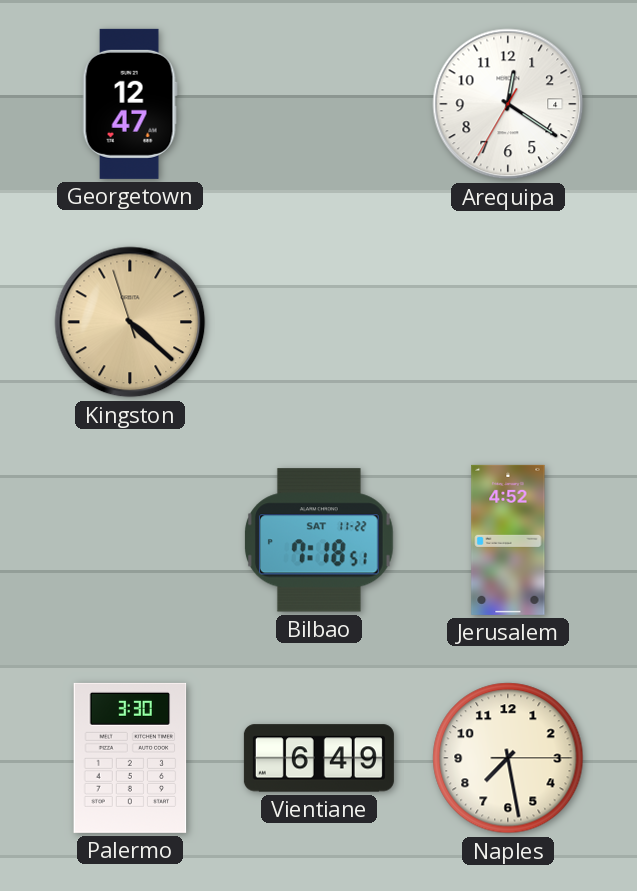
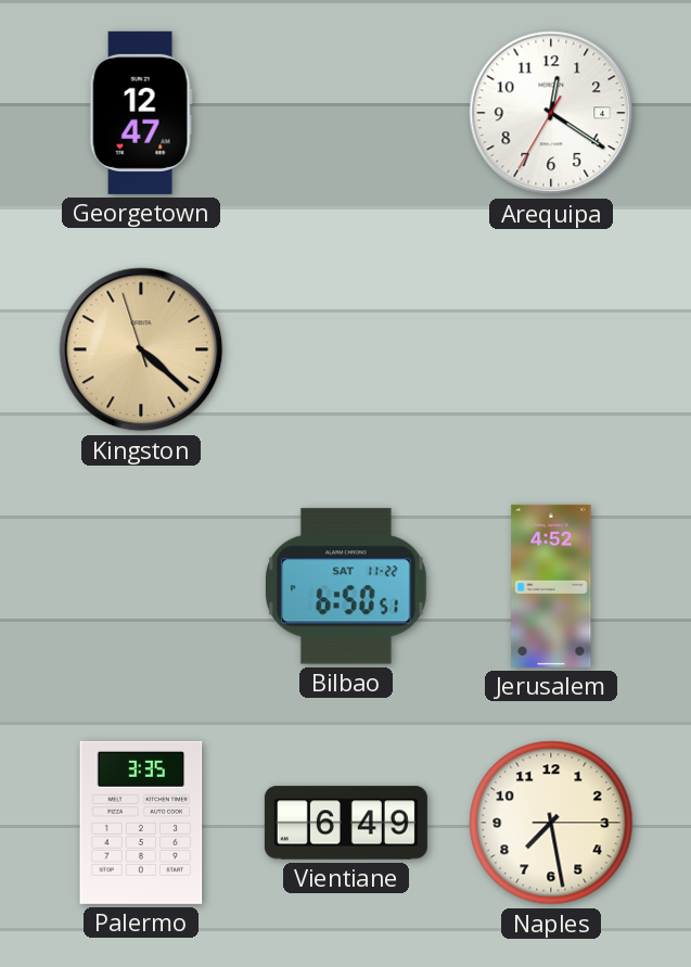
Bilbao: 7:18 -> 6:50 (346, 586)
Palermo: 3:30 -> 3:35 (141, 823)
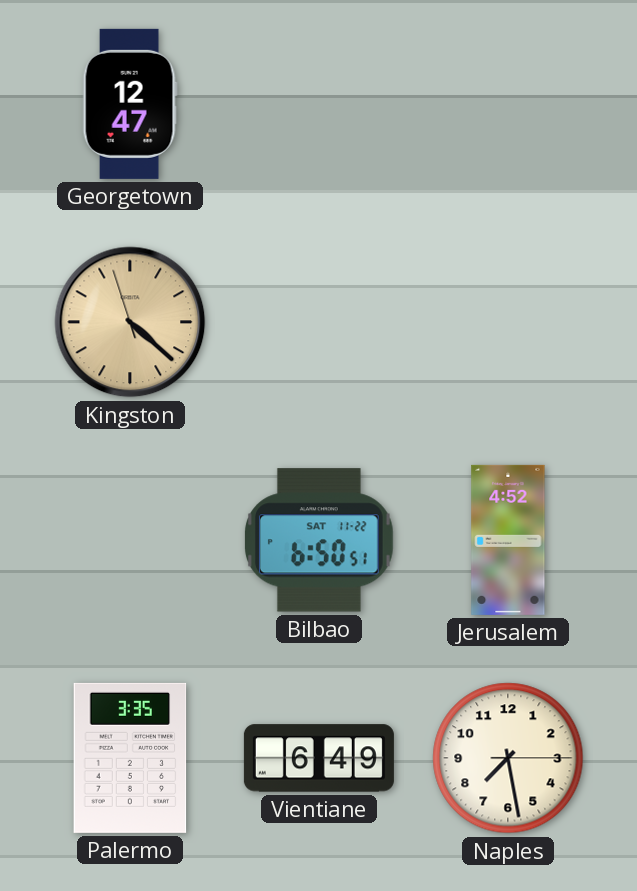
Arequipa: 12:20 -> none (551, 113)
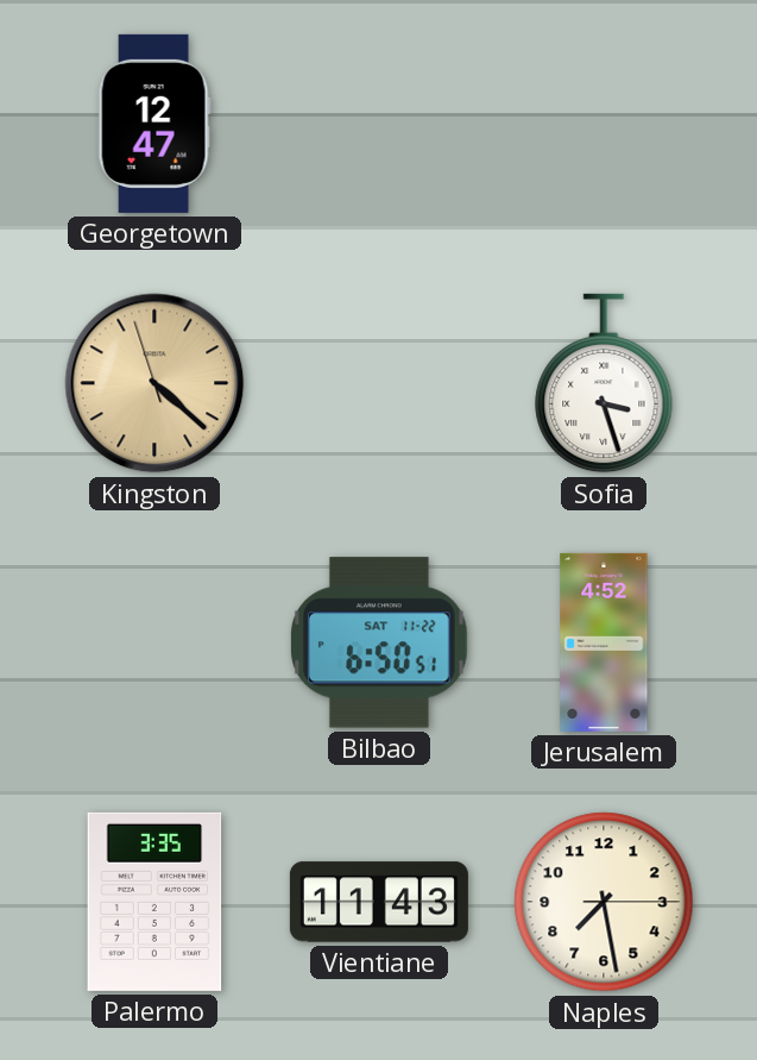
Sofia: none -> 3:27 (604, 383)
Vientiane: 6:49 -> 11:43 (379, 902)
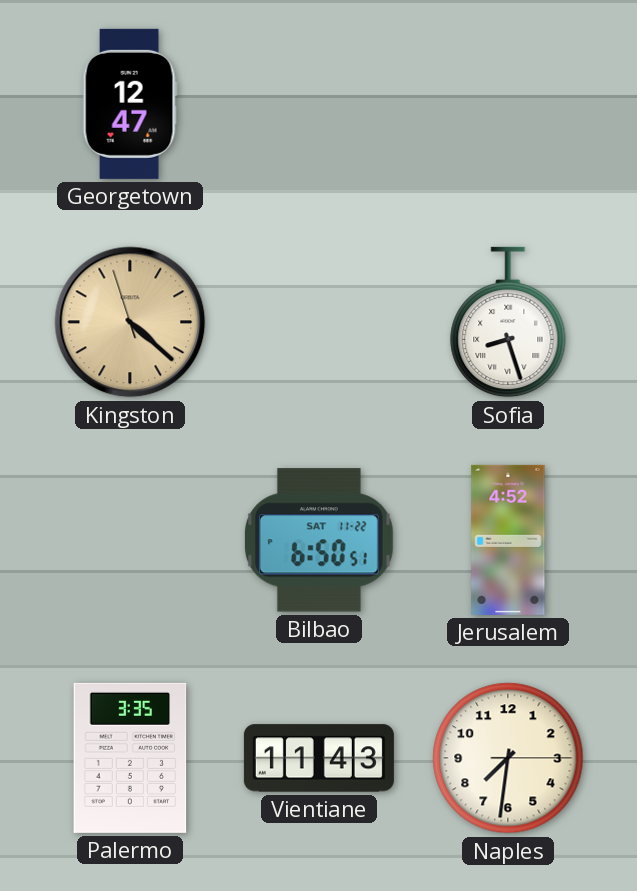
Sofia: 3:27 -> 8:27 (508, 322)
Naples: 7:28 -> 7:31 (508, 758)
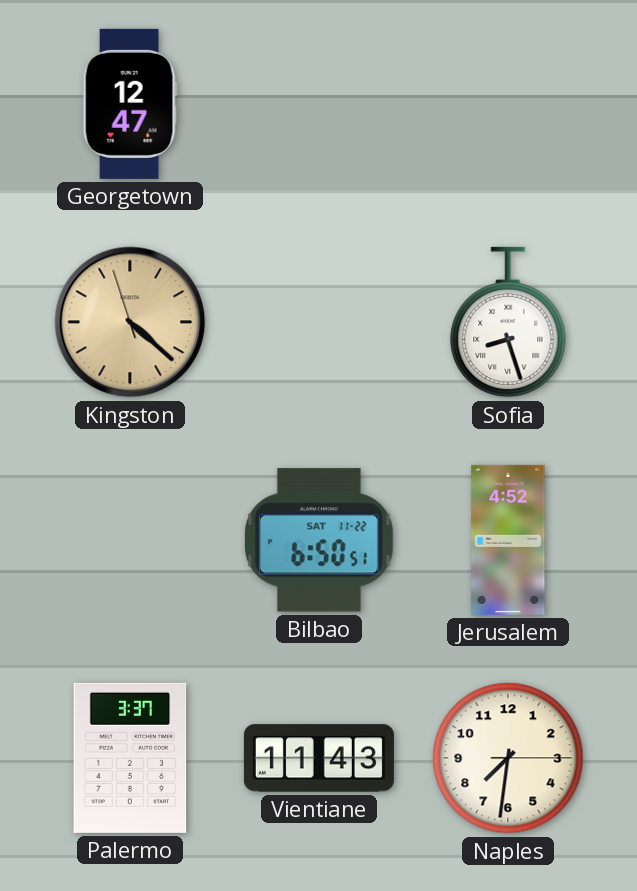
Palermo: 3:35 -> 3:37 (130, 758)
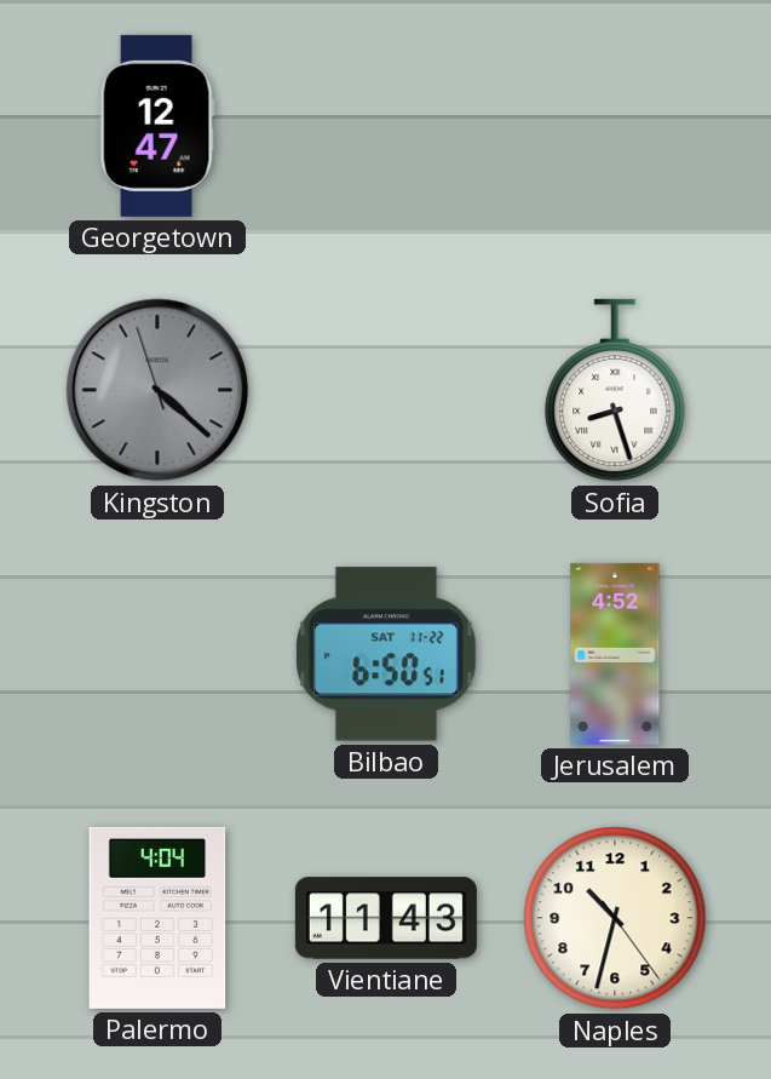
Kingston dial: champagne -> grey (157, 390)
Palermo: 3:37 -> 4:04 (157, 918)
Naples: 7:31 -> 10:32 (615, 918)
